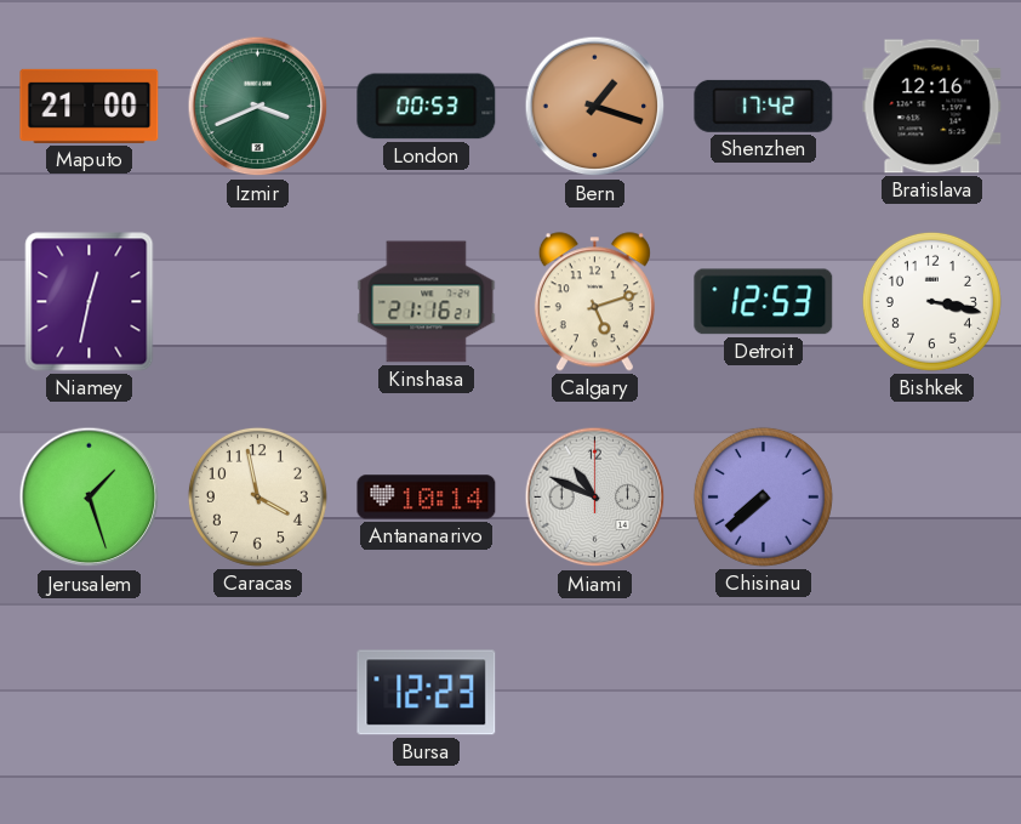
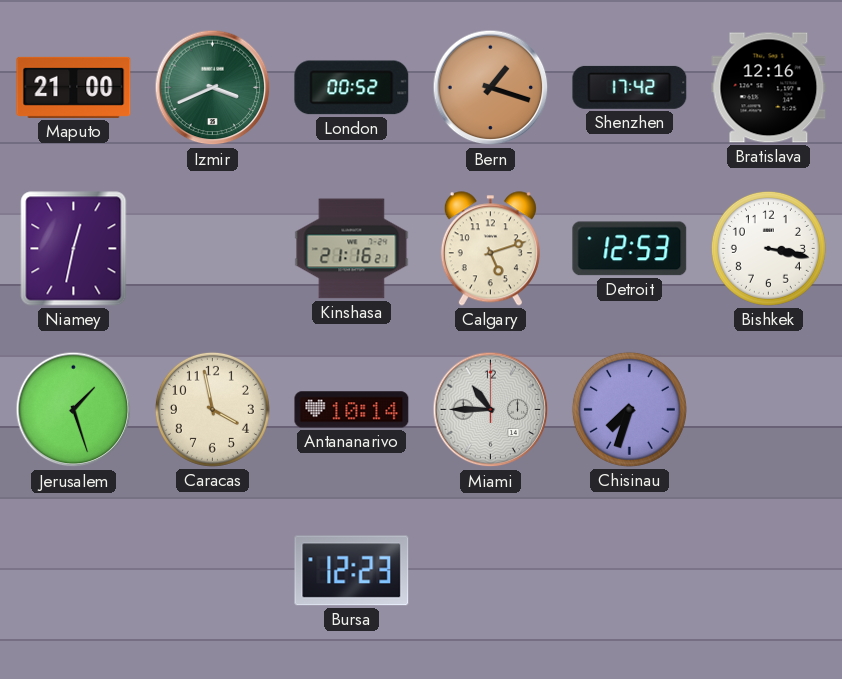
London: 00:53 -> 00:52 (352, 88)
Miami: 10:49 -> 10:45 (491, 410)
Chisinau: 7:38 -> 7:33 (629, 409)
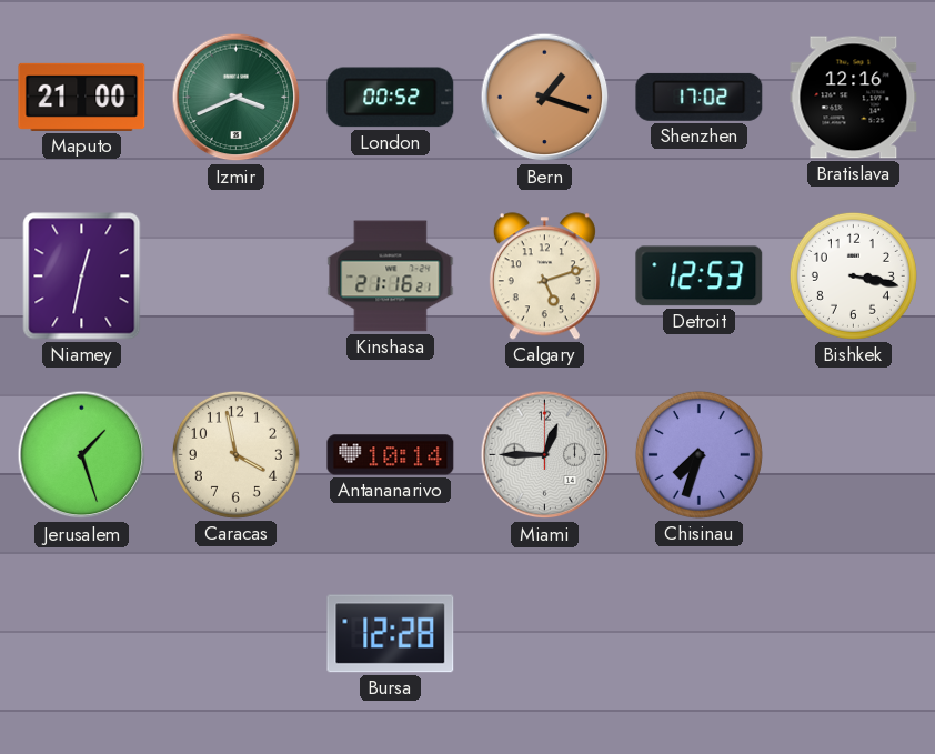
Shenzhen: 17:42 -> 17:02 (700, 97)
Miami: 10:45 -> 12:45 (545, 455)
Bursa: 12:23 -> 12:28 (391, 634)
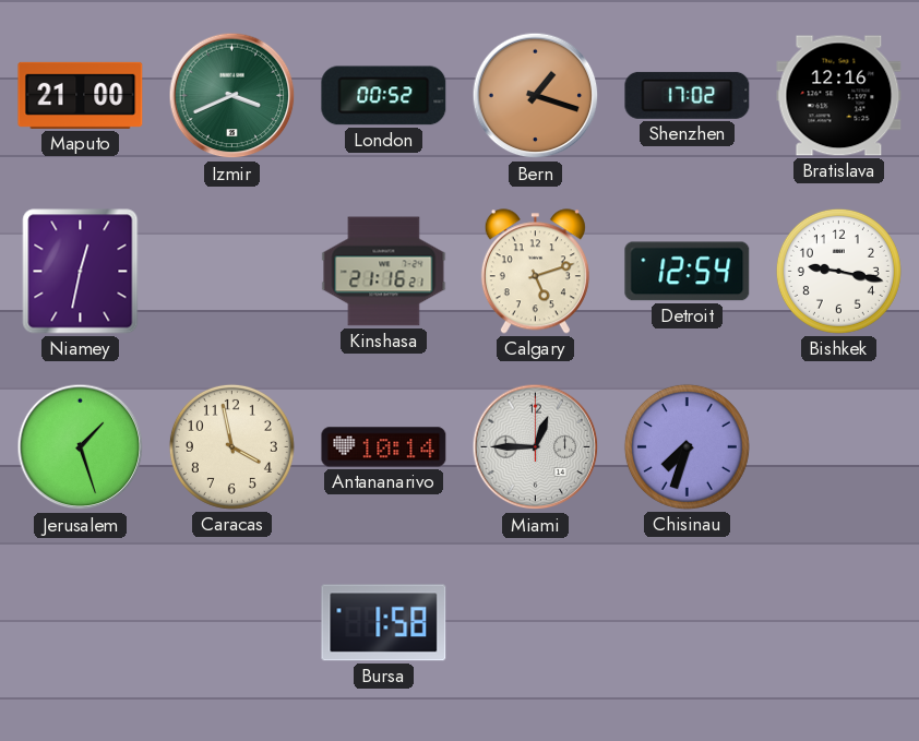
Detroit: 12:53 -> 12:54 (688, 272)
Bishkek: 3:17 -> 9:17 (838, 271)
Bursa: 12:28 -> 1:58 (384, 623)
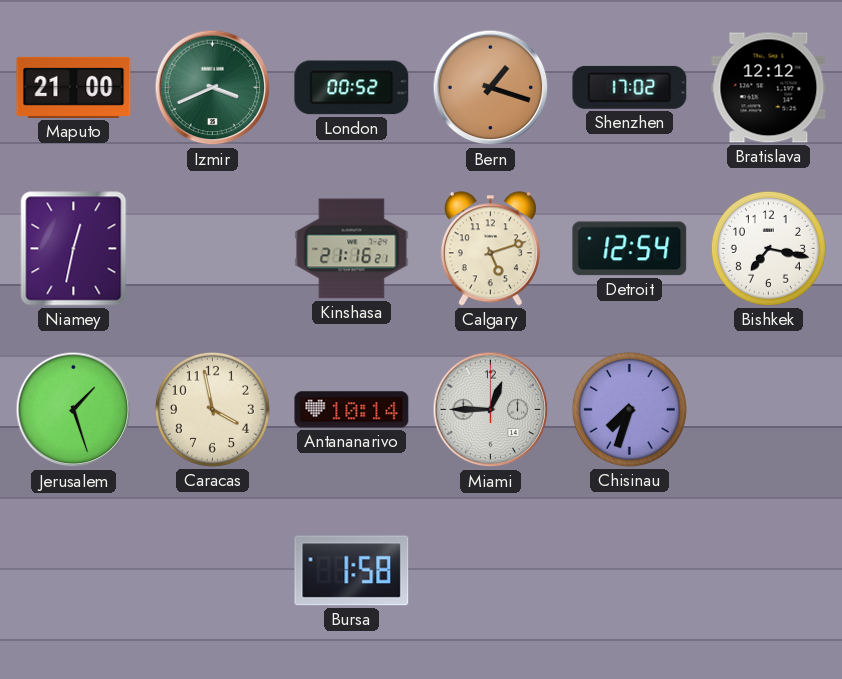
Bratislava: 12:16 -> 12:12 (769, 88)
Bishkek: 9:17 -> 7:17 (768, 248)
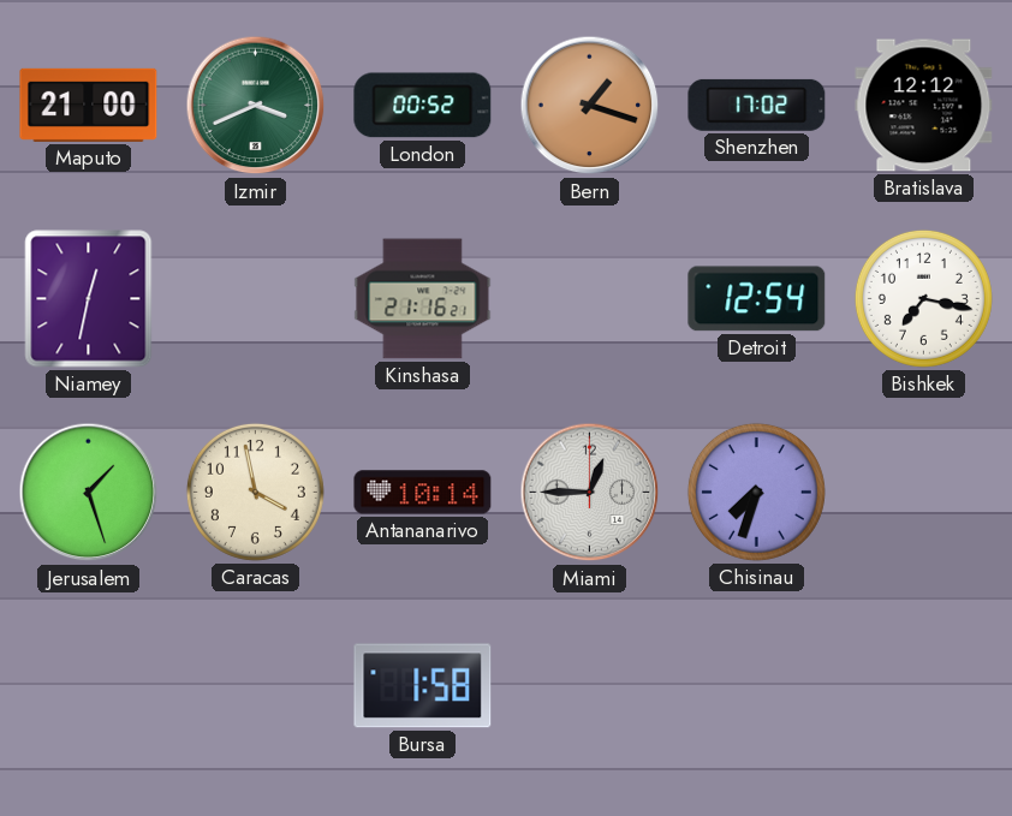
Calgary: 5:12 -> none (490, 249)
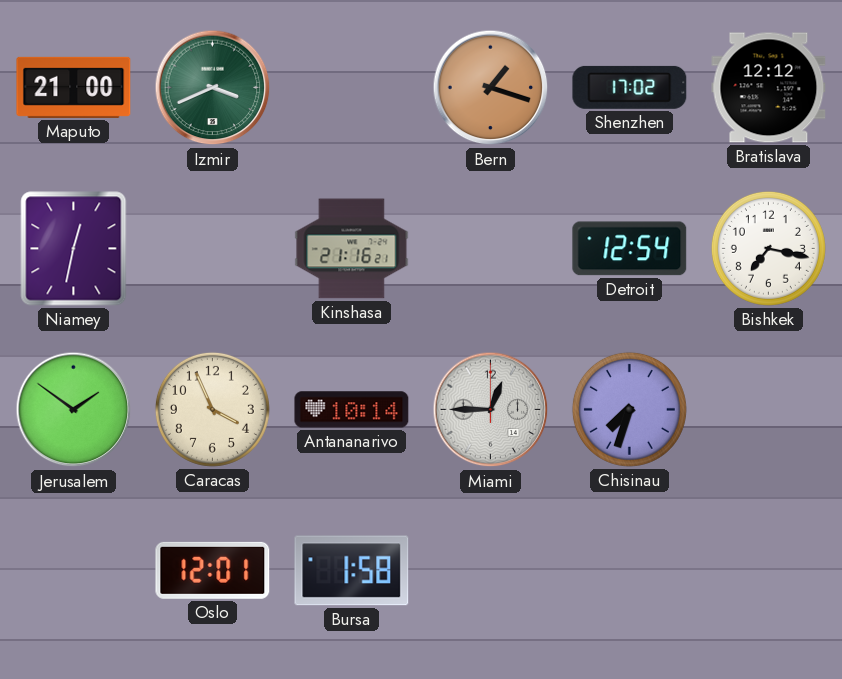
London: 00:52 -> none (423, 106)
Jerusalem: 1:27 -> 1:51 (74, 410)
Caracas: 3:58 -> 3:56 (212, 409)
Oslo: none -> 12:01 (213, 570)
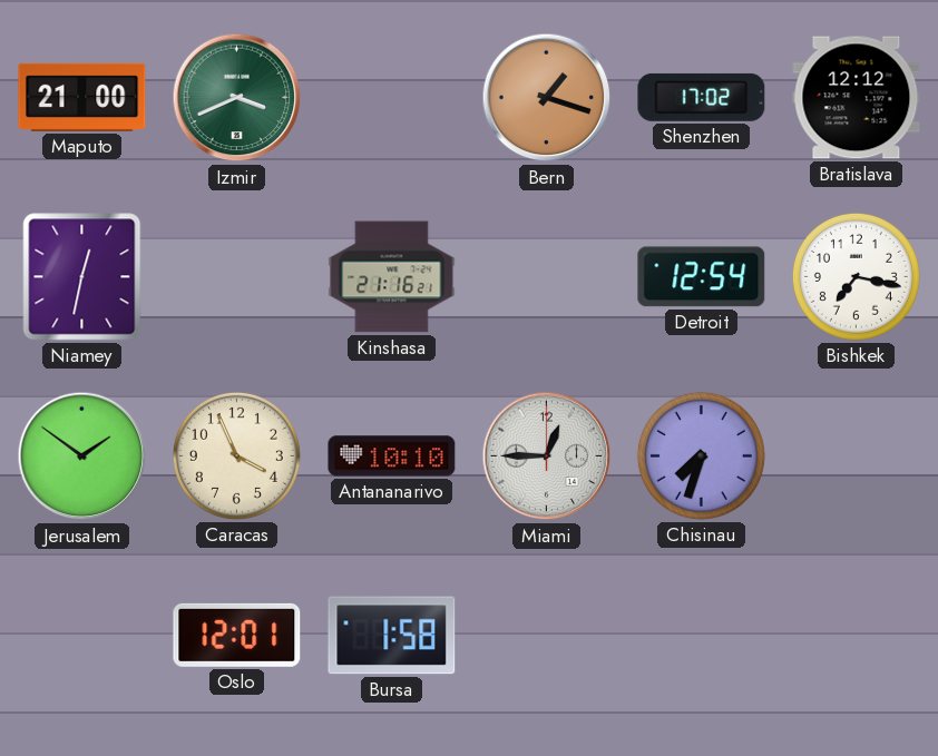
Antananarivo: 10:14 -> 10:10 (392, 456)
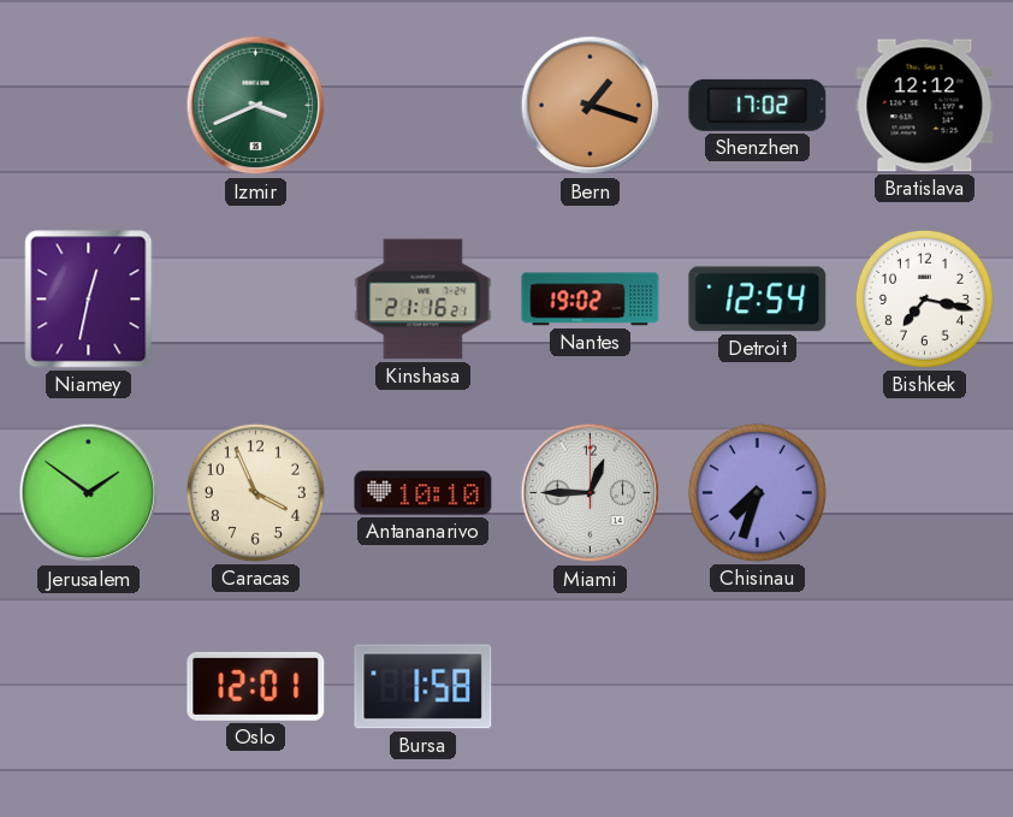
Maputo: 21:00 -> none (82, 97)
Nantes: none -> 19:02 (591, 300)
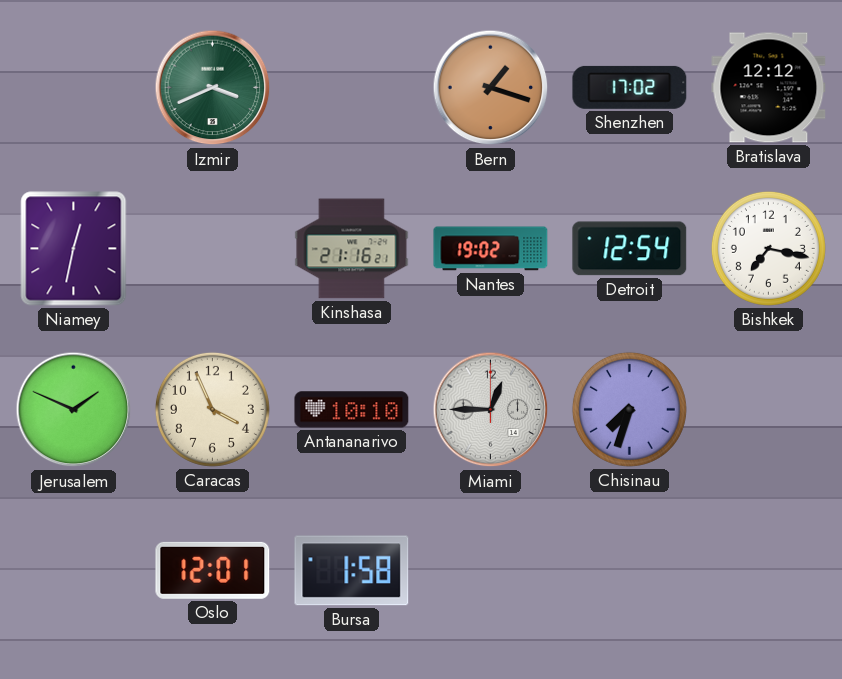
Jerusalem: 1:51 -> 1:49 (74, 410)
